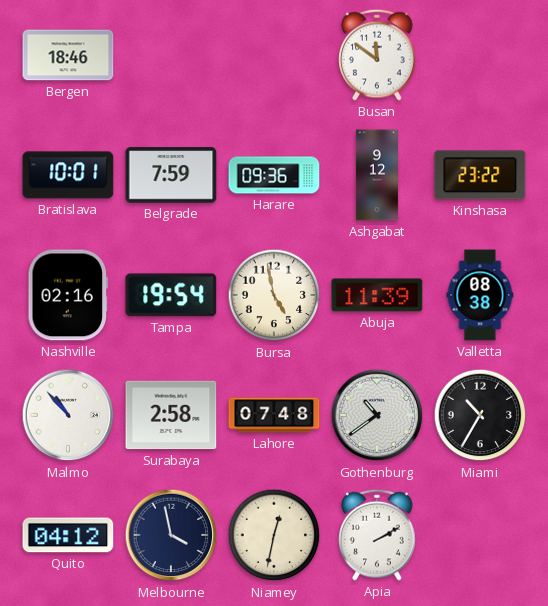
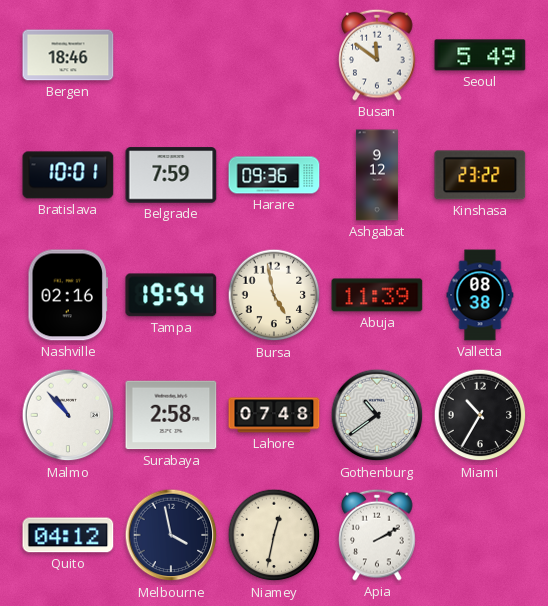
Seoul: none -> 5:49 (480, 55)
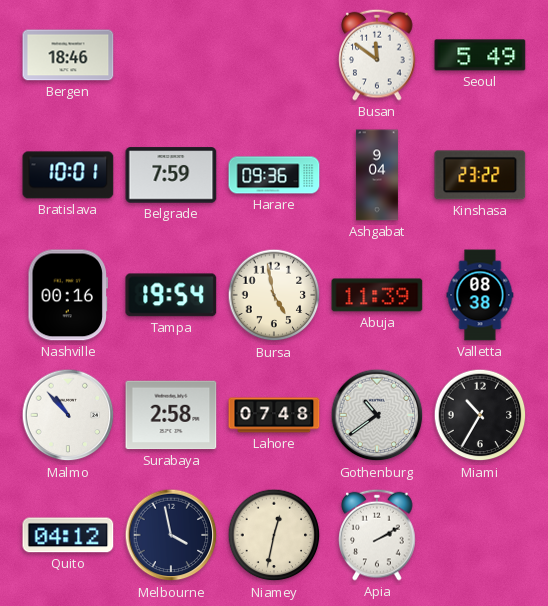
Ashgabat: 9:12 -> 9:04 (377, 175)
Nashville: 02:16 -> 00:16 (68, 295)
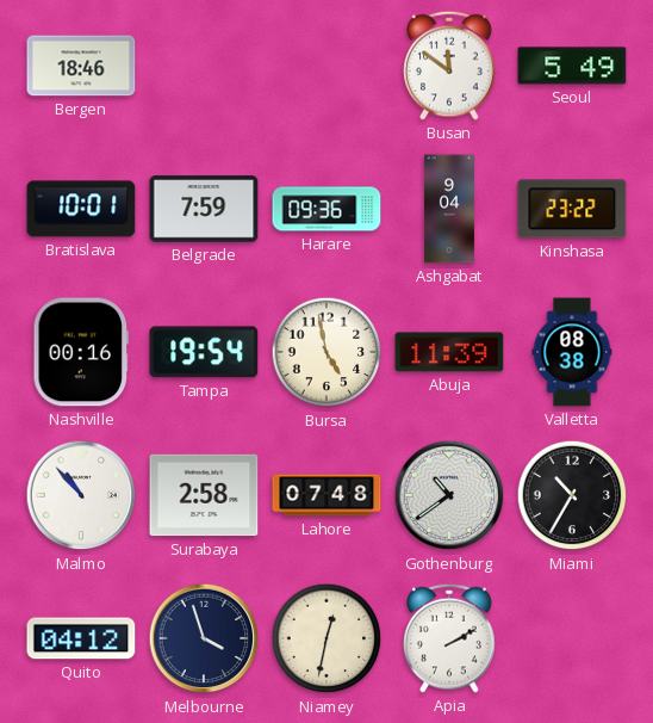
Melbourne: 3:58 -> 3:57 (204, 638)
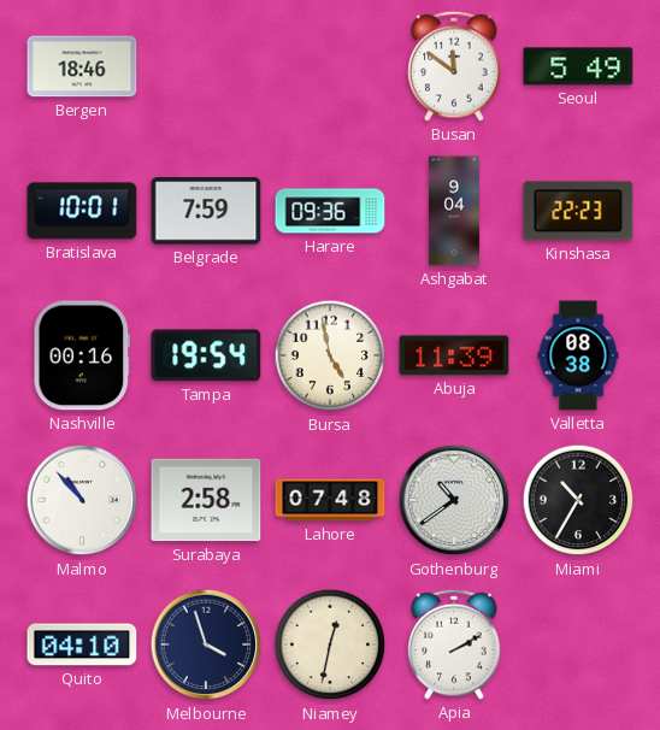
Kinshasa: 23:22 -> 22:23 (578, 211)
Quito: 04:12 -> 04:10 (82, 644)
